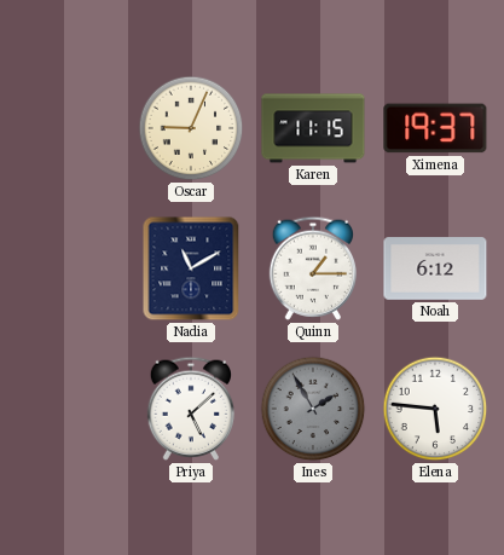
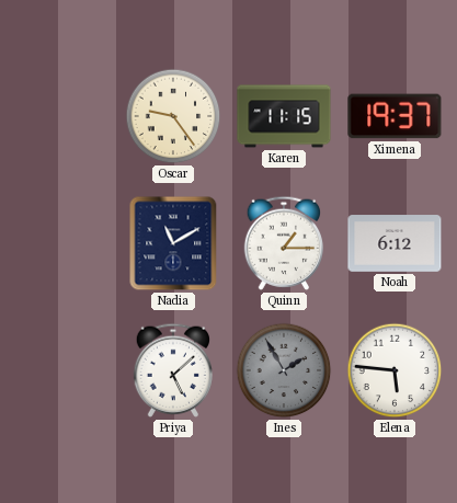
Oscar: 9:04 -> 9:24 (173, 116)
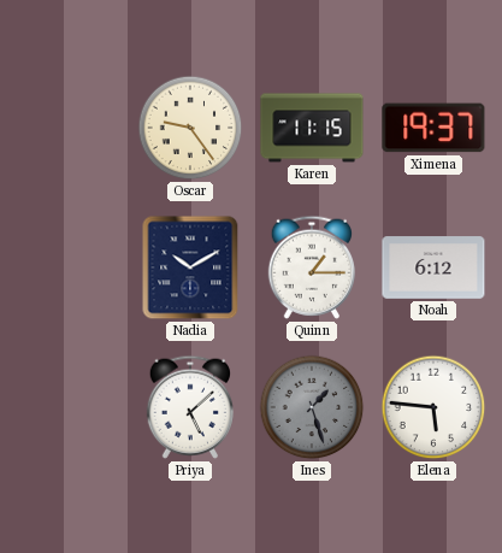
Nadia: 11:10 -> 10:10 (190, 267)
Ines: 1:55 -> 1:27 (312, 407)
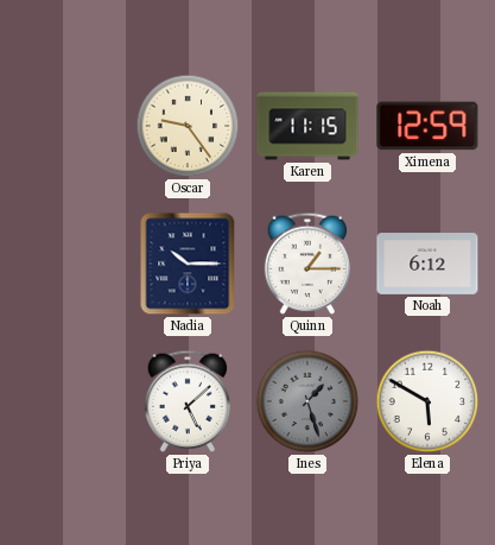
Ximena: 19:37 -> 12:59 (427, 126)
Nadia: 10:10 -> 10:15 (188, 264)
Elena: 5:46 -> 5:50 (427, 401)
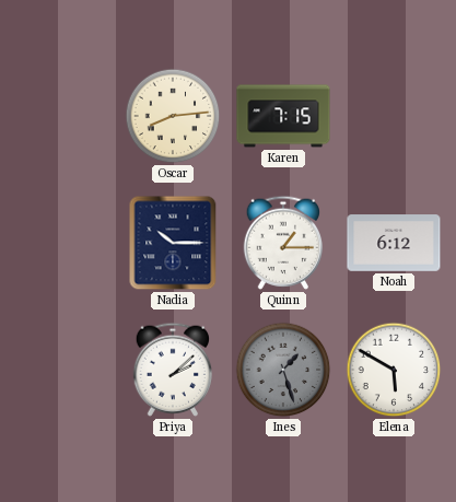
Oscar: 9:24 -> 8:14 (173, 116)
Karen: 11:15 -> 7:15 (283, 116)
Ximena: 12:59 -> none (427, 126)
Priya: 5:08 -> 2:08 (173, 370)
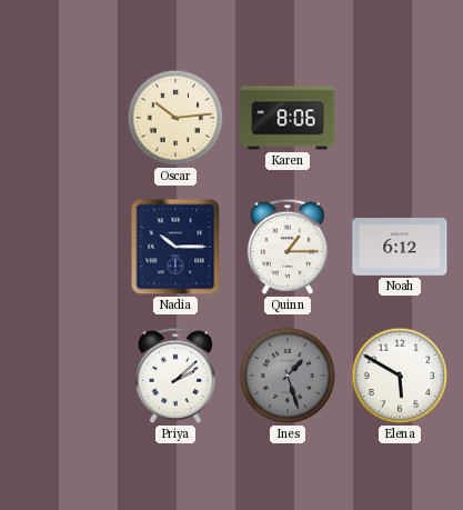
Oscar: 8:14 -> 10:14 (175, 118)
Karen: 7:15 -> 8:06 (288, 118)
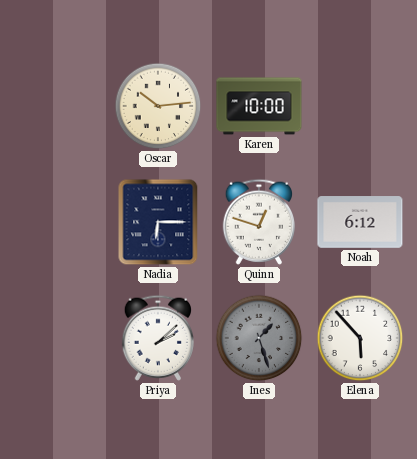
Karen: 8:06 -> 10:00 (259, 106)
Nadia: 10:15 -> 6:15 (158, 222)
Quinn: 1:15 -> 12:48 (259, 222)
Elena: 5:50 -> 5:53 (360, 338)
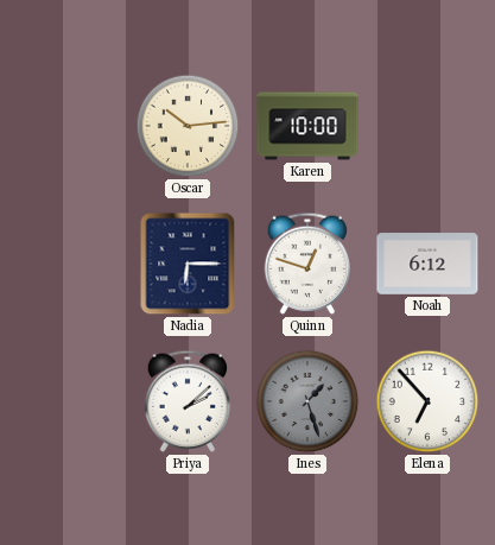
Elena: 5:53 -> 6:53 (427, 401)
